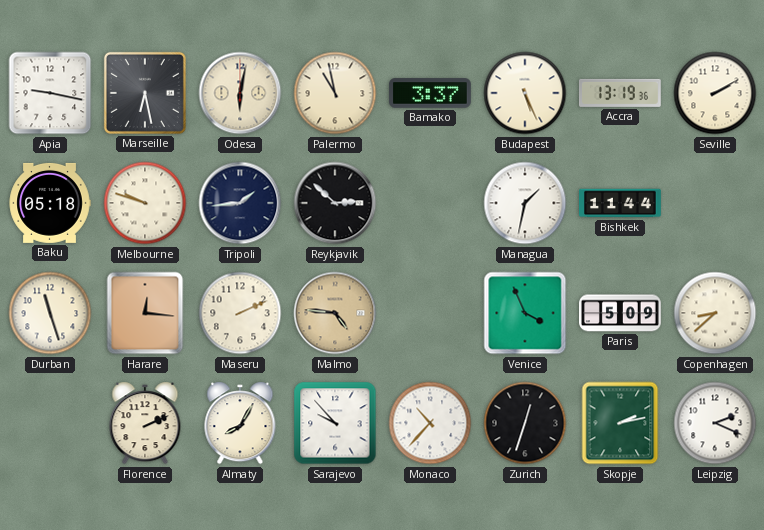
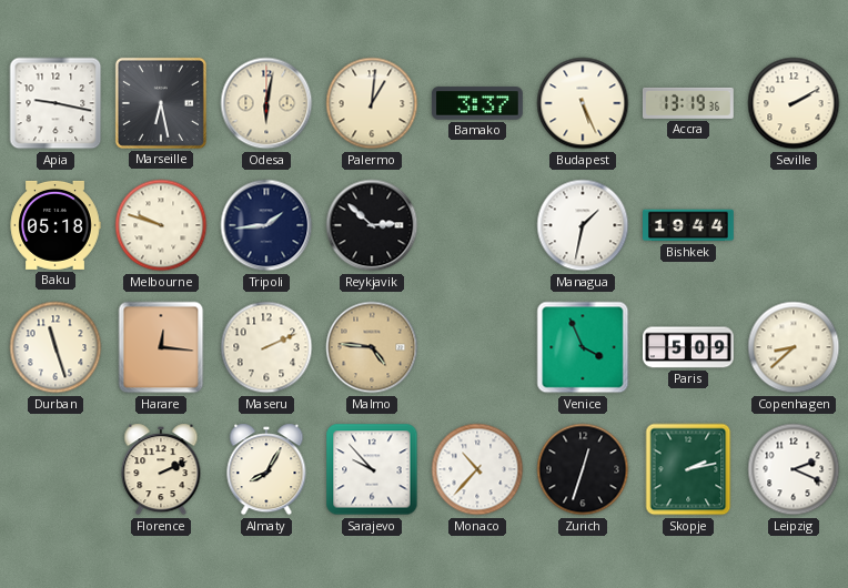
Palermo: 10:58 -> 1:01 (372, 103)
Bishkek: 11:44 -> 19:44 (689, 225)
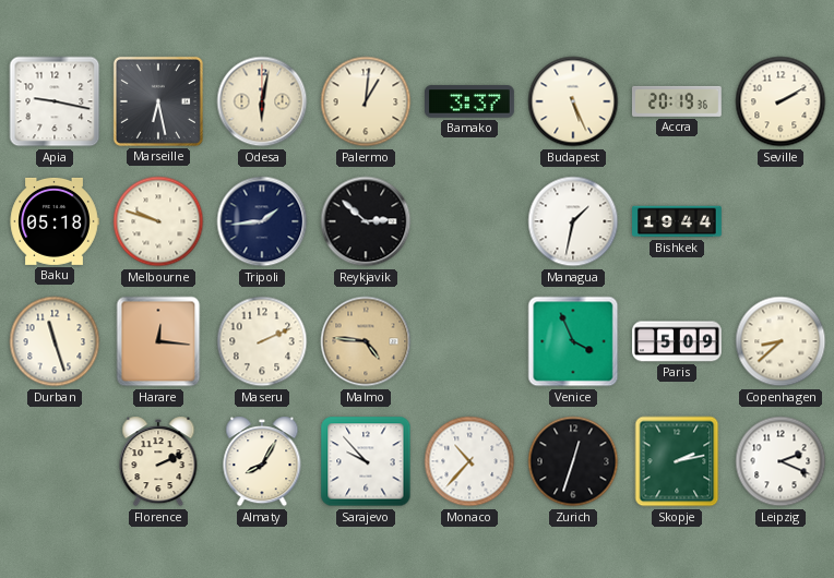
Accra: 13:19 -> 20:19 (677, 101)
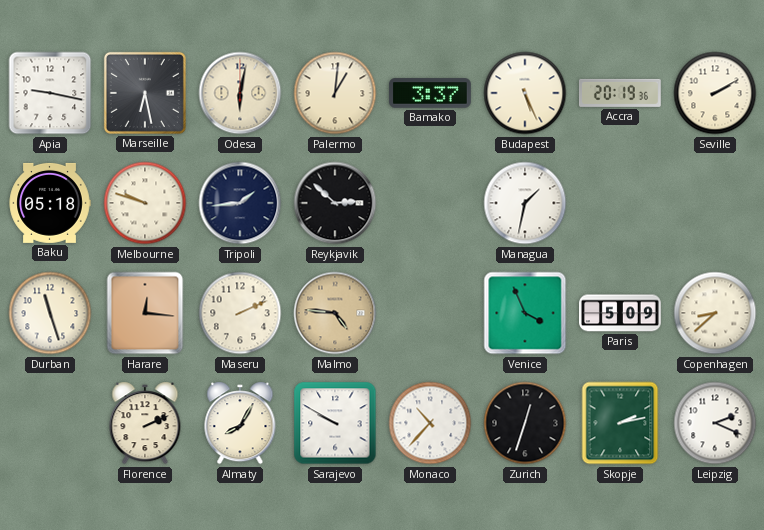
Bishkek: 19:44 -> none (678, 221)
Sarajevo: 9:53 -> 9:50 (335, 423)
